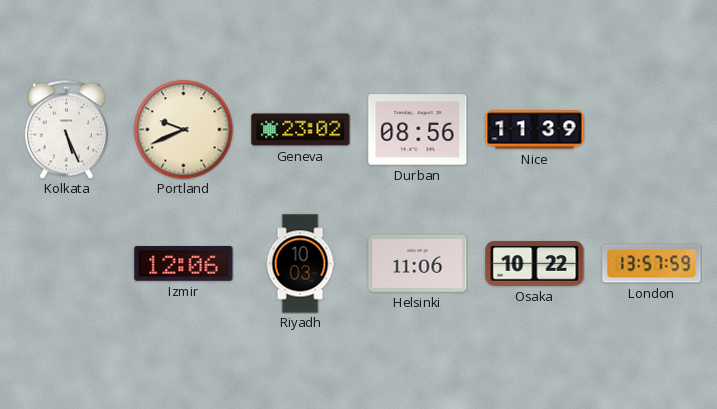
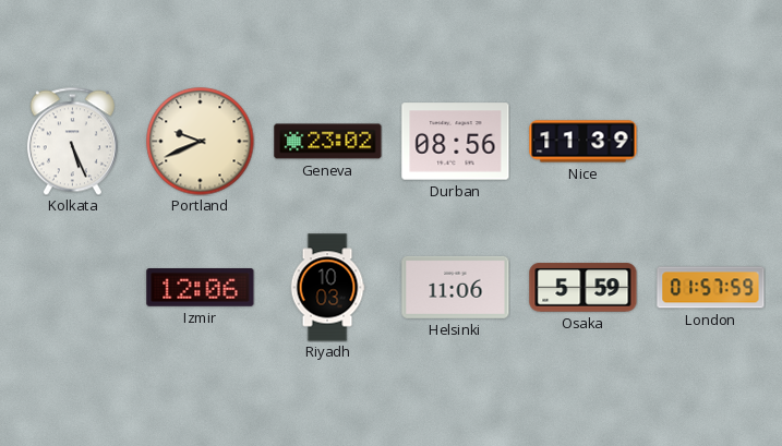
Osaka: 10:22 -> 5:59 (584, 288)
London: 13:57 -> 01:57 (711, 288)
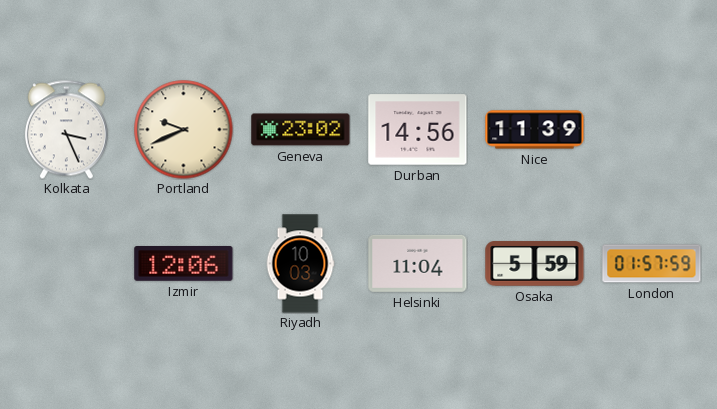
Kolkata: 5:26 -> 3:26 (66, 129)
Durban: 08:56 -> 14:56 (418, 130)
Helsinki: 11:06 -> 11:04 (418, 263)
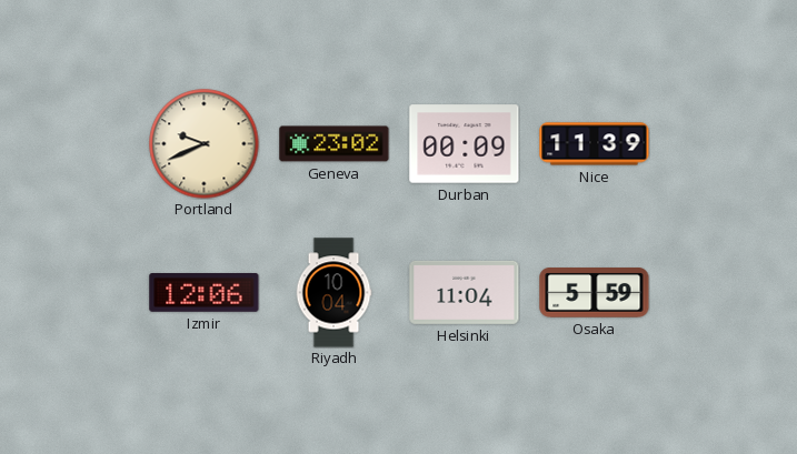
Kolkata: 3:26 -> none (66, 129)
Durban: 14:56 -> 00:09 (465, 144)
Riyadh: 10:03 -> 10:04 (333, 293)
London: 01:57 -> none (652, 264)
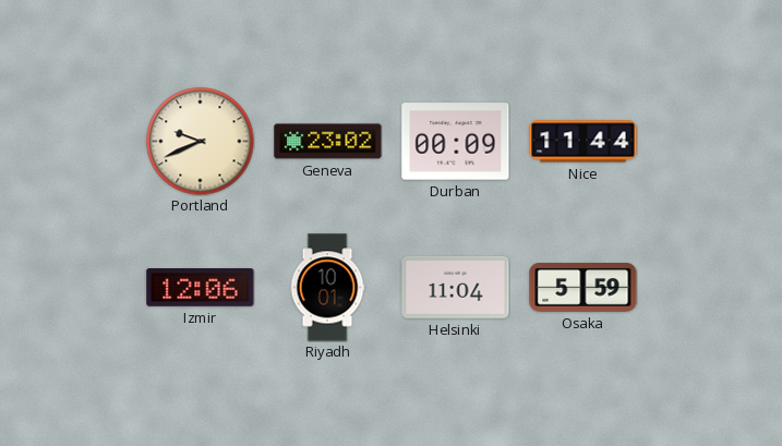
Nice: 11:39 -> 11:44 (584, 142)
Riyadh: 10:04 -> 10:01 (327, 288)
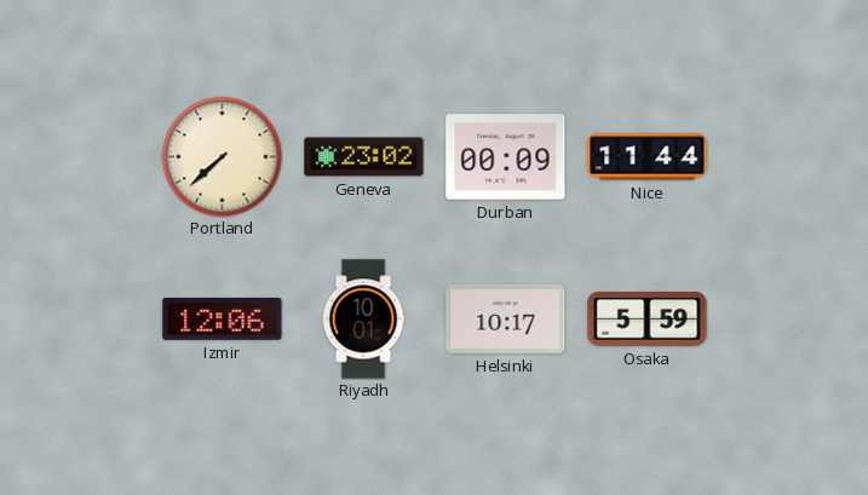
Portland: 9:41 -> 7:38 (223, 157)
Helsinki: 11:04 -> 10:17 (506, 318)
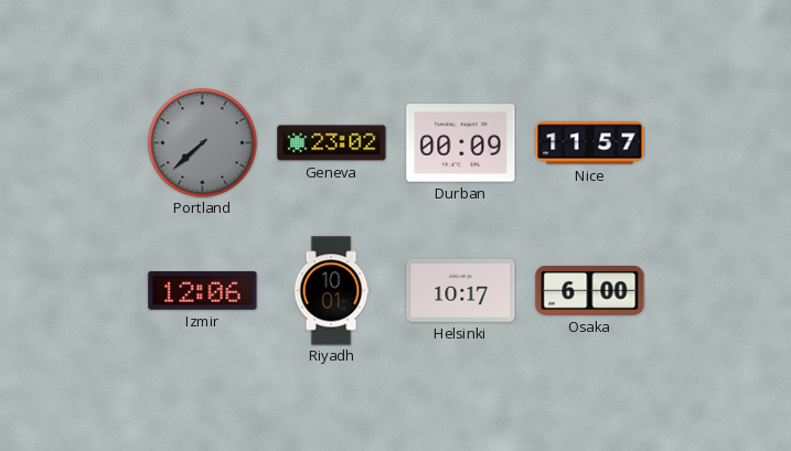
Portland dial: cream -> grey (203, 143)
Nice: 11:44 -> 11:57 (590, 143)
Osaka: 5:59 -> 6:00 (590, 291)
